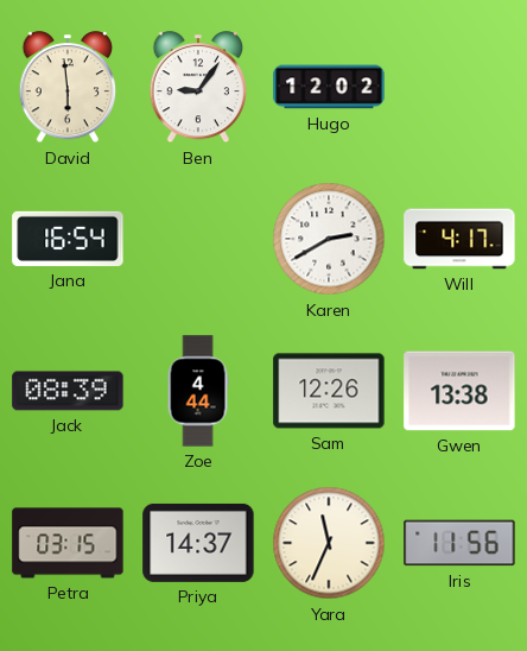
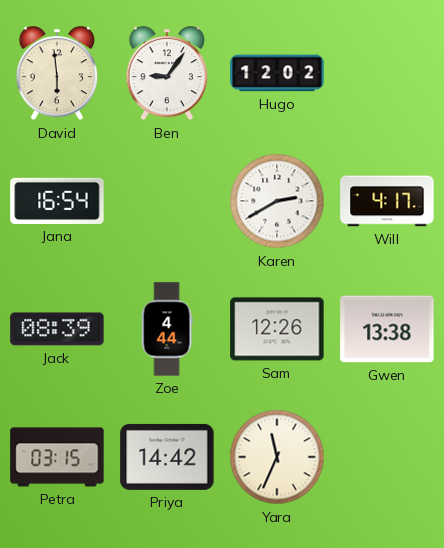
Priya: 14:37 -> 14:42 (167, 457)
Iris: 11:56 -> none (459, 543)
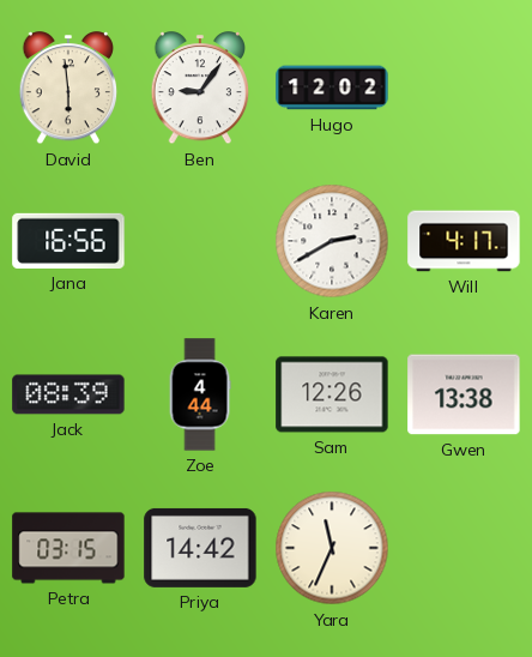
Jana: 16:54 -> 16:56 (68, 241)
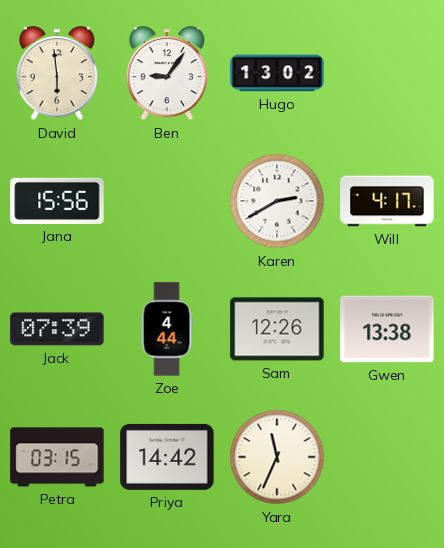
Hugo: 12:02 -> 13:02 (277, 73)
Jana: 16:56 -> 15:56 (57, 201)
Jack: 08:39 -> 07:39 (57, 329)
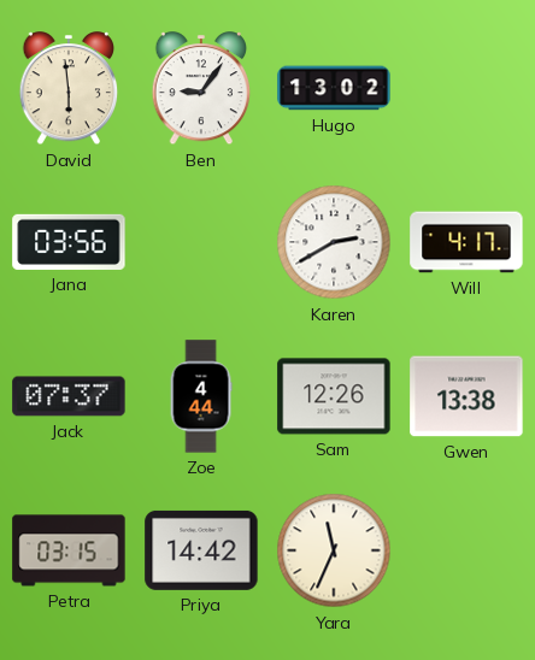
Jana: 15:56 -> 03:56 (69, 242)
Jack: 07:39 -> 07:37 (69, 396)
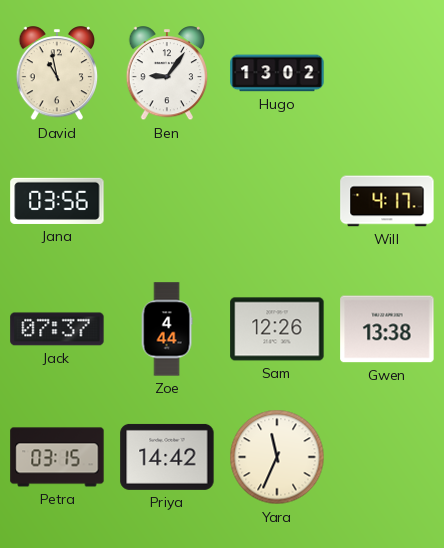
David: 5:59 -> 10:58 (57, 74)
Karen: 2:40 -> none (334, 242)
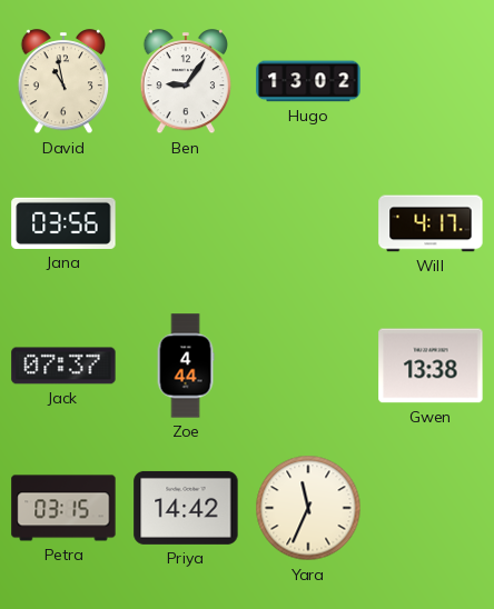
Sam: 12:26 -> none (277, 329)
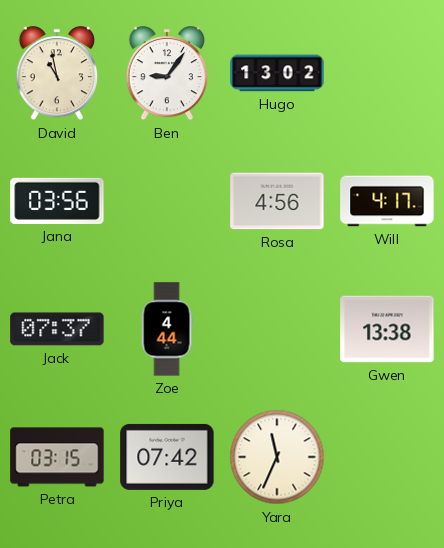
Rosa: none -> 4:56 (277, 201)
Priya: 14:42 -> 07:42 (167, 457)
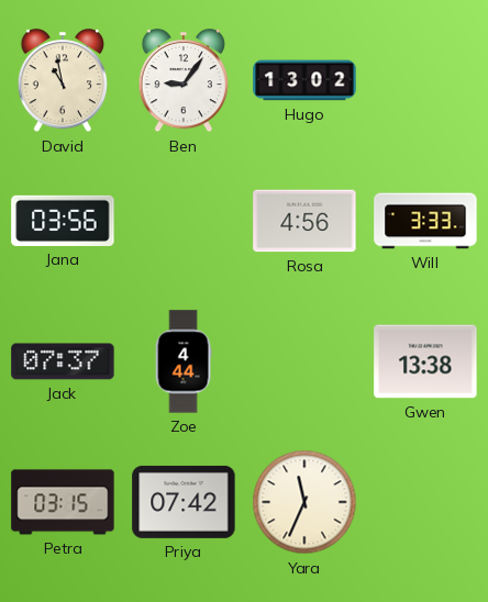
Will: 4:17 -> 3:33 (425, 221)
